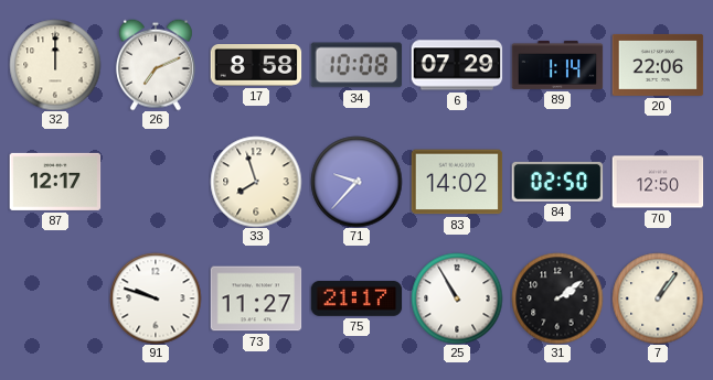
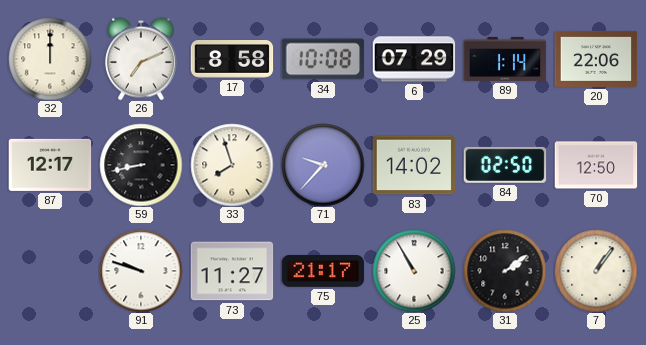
59: none -> 8:43 (141, 165)
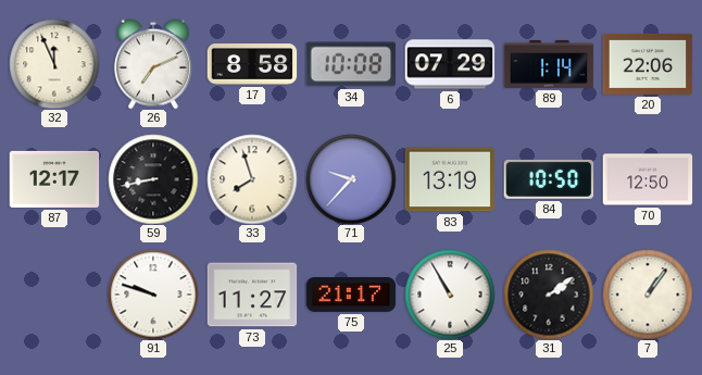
32: 12:00 -> 11:56 (54, 64)
83: 14:02 -> 13:19 (450, 179)
84: 02:50 -> 10:50 (549, 179)
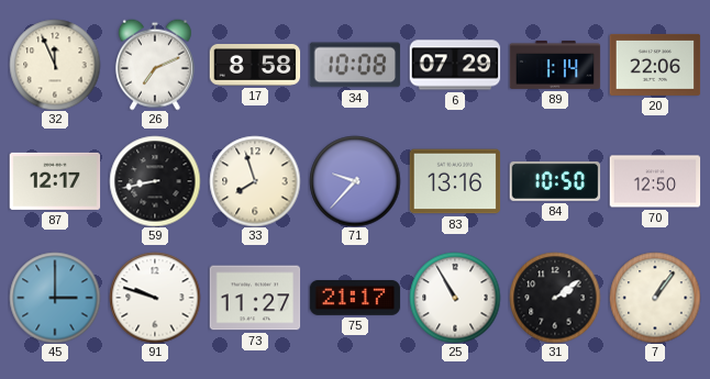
83: 13:19 -> 13:16 (455, 181)
45: none -> 3:00 (55, 298)
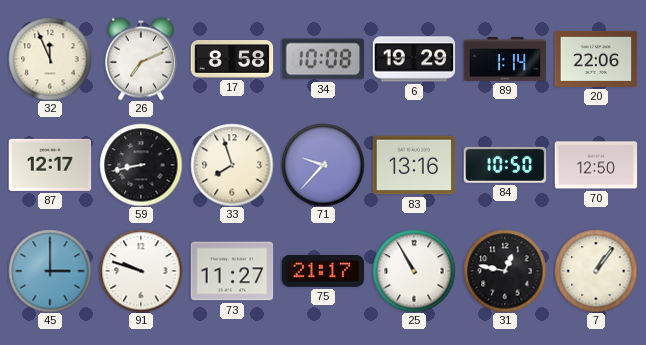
6: 07:29 -> 19:29 (414, 59)
31: 2:09 -> 12:47 (505, 271)
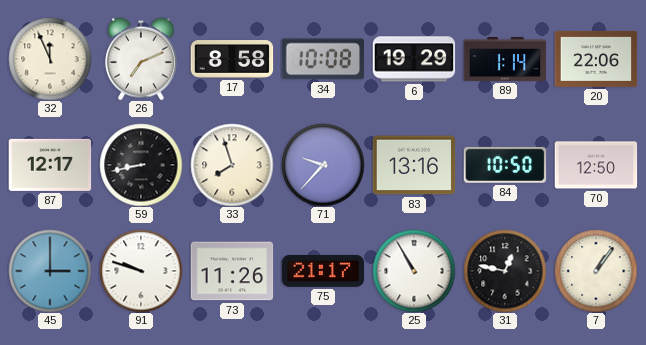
73: 11:27 -> 11:26 (232, 271)
